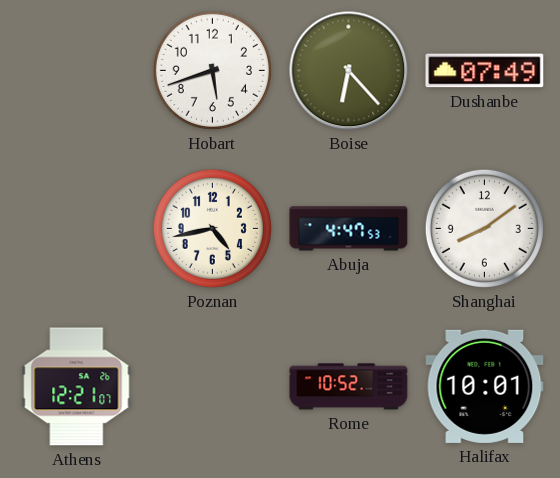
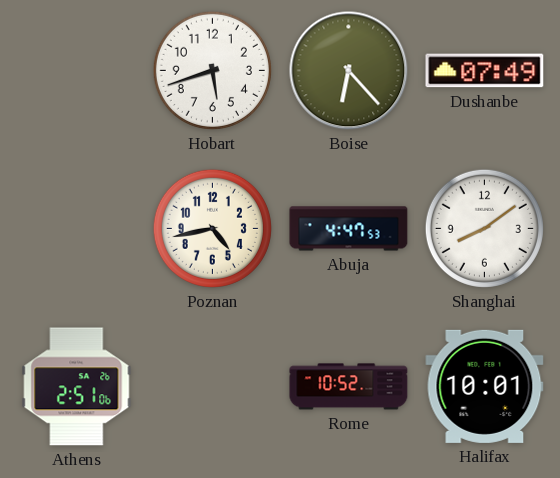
Athens: 12:21 -> 2:51 (77, 387)
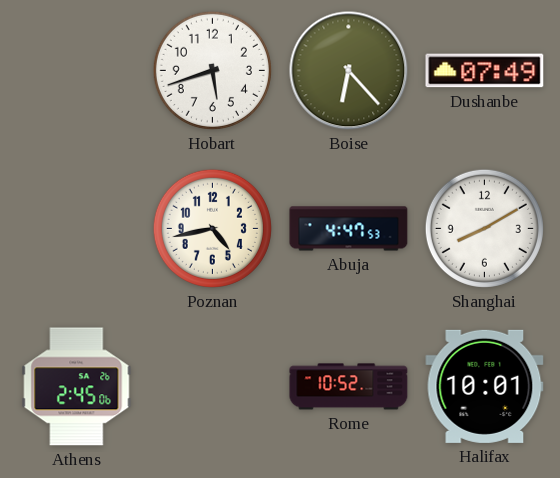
Shanghai: 8:09 -> 8:10 (484, 228)
Athens: 2:51 -> 2:45 (77, 387)
